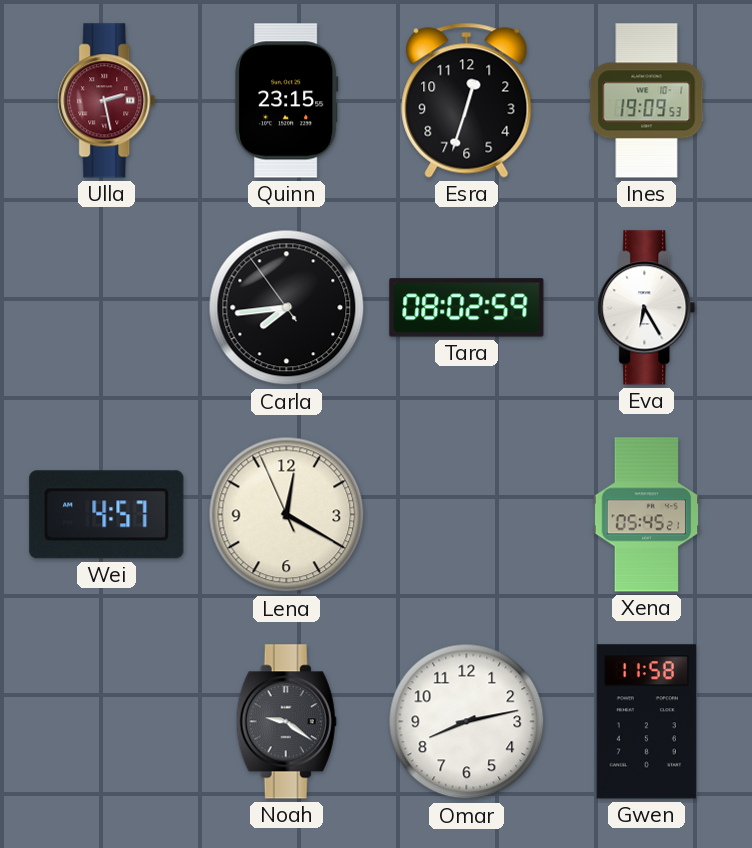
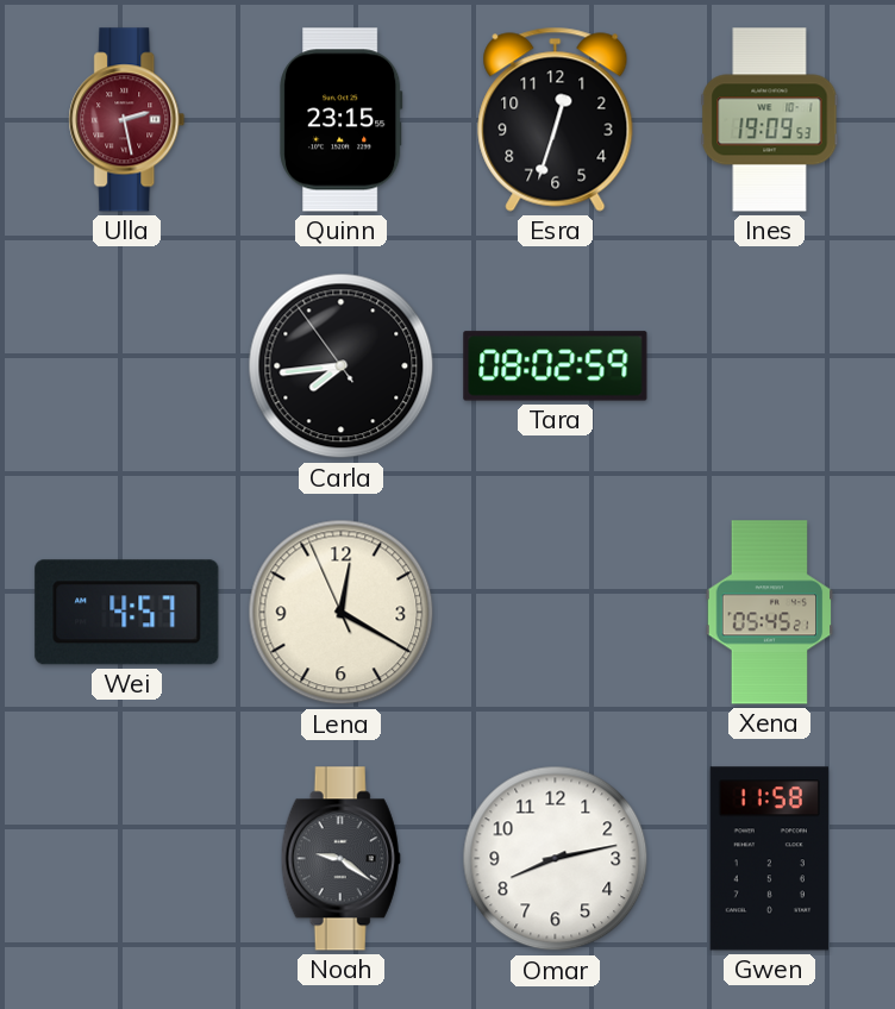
Eva: 6:25 -> none (647, 308)
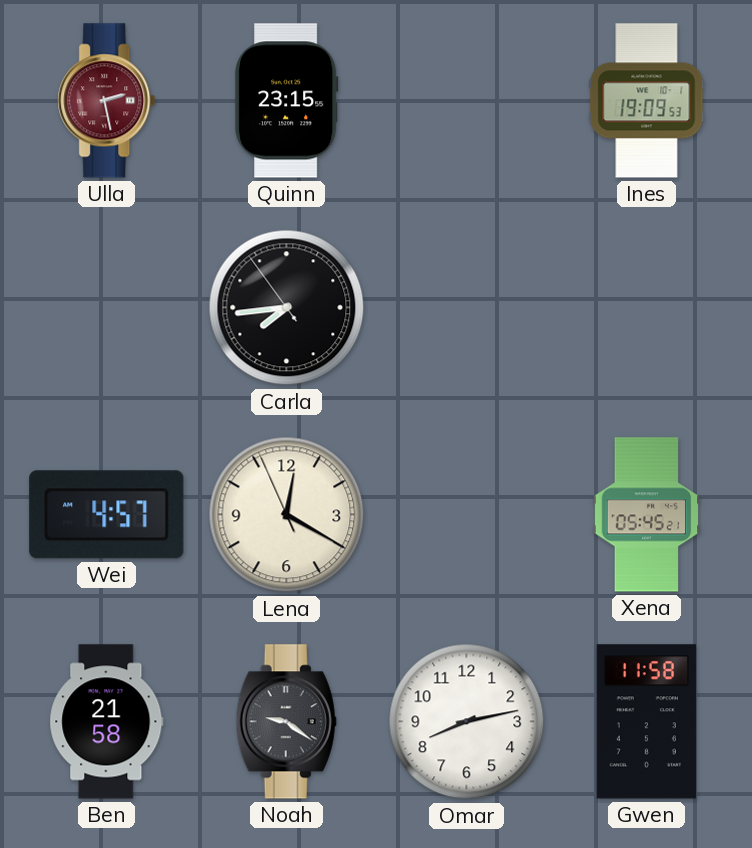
Esra: 12:33 -> none (556, 119)
Tara: 08:02 -> none (556, 366)
Ben: none -> 21:58 (107, 722)
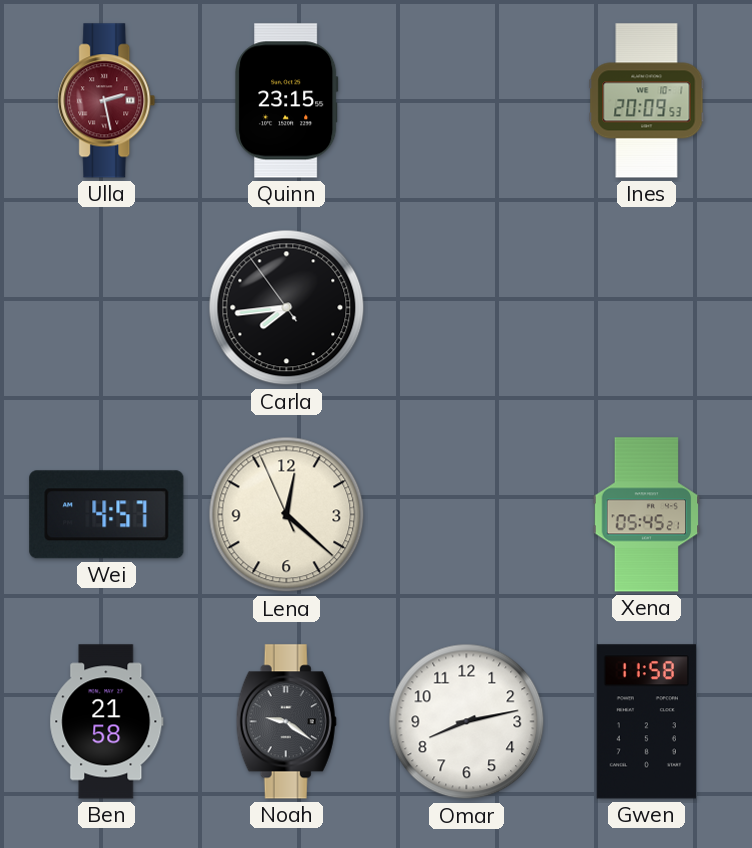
Ines: 19:09 -> 20:09 (647, 101)
Lena: 12:19 -> 12:21 (287, 515)
